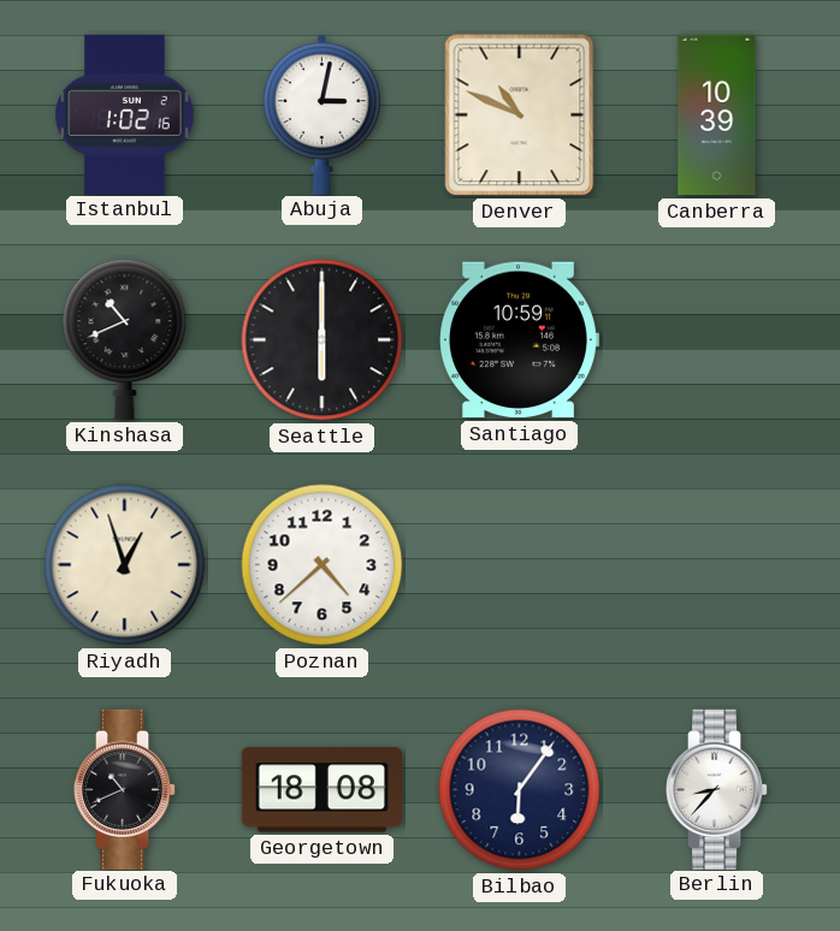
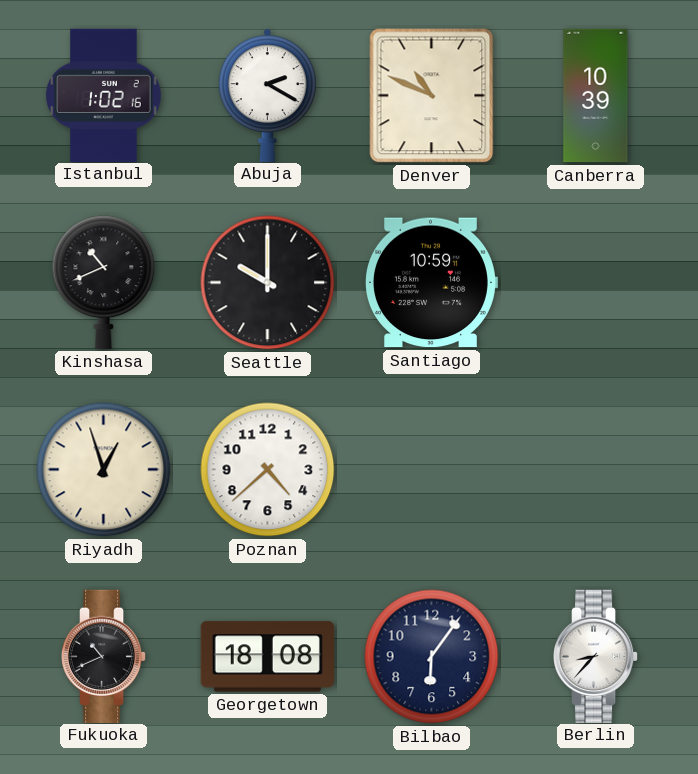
Abuja: 3:02 -> 2:20 (267, 95)
Seattle: 6:00 -> 10:00 (268, 283)
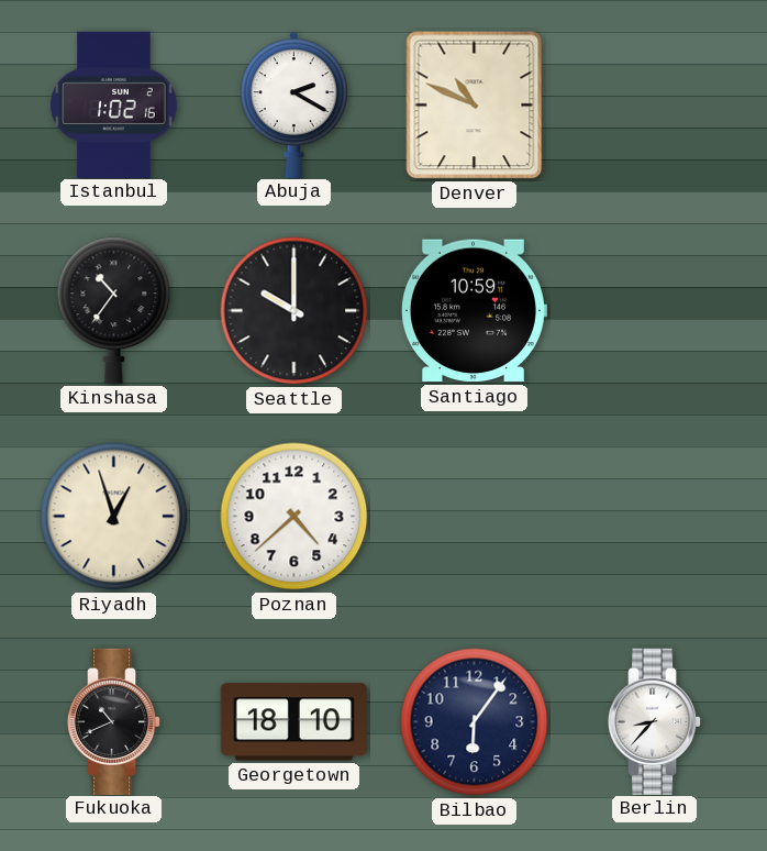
Canberra: 10:39 -> none (596, 96)
Kinshasa: 10:41 -> 10:36 (114, 310)
Georgetown: 18:08 -> 18:10 (293, 722)
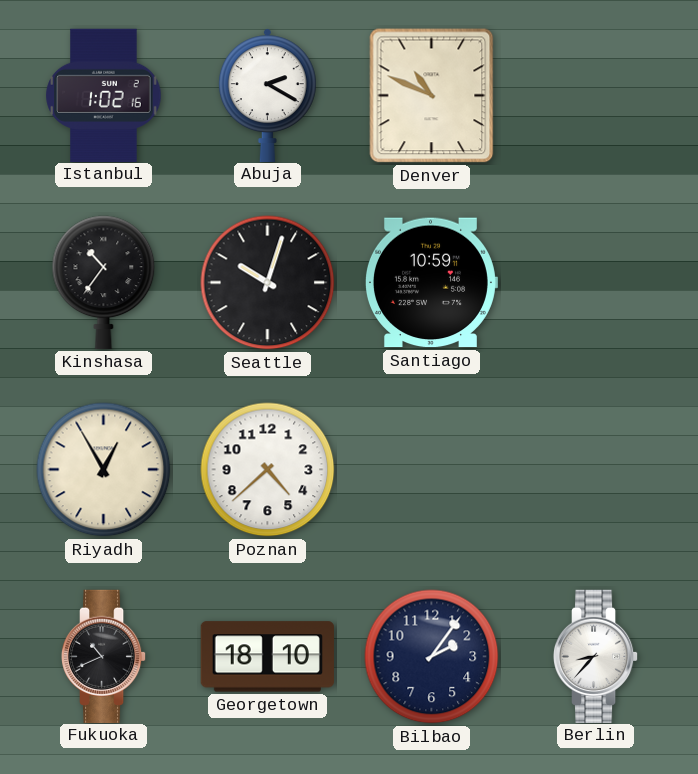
Seattle: 10:00 -> 10:03 (268, 283)
Riyadh: 12:57 -> 12:55 (104, 470)
Bilbao: 6:06 -> 2:06 (432, 657)
